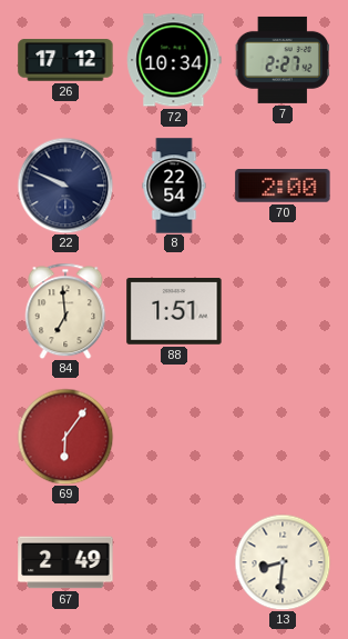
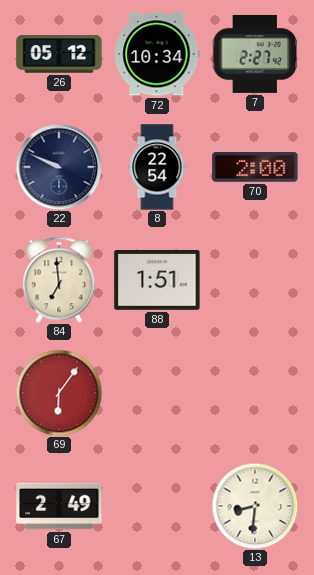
26: 17:12 -> 05:12 (59, 54)
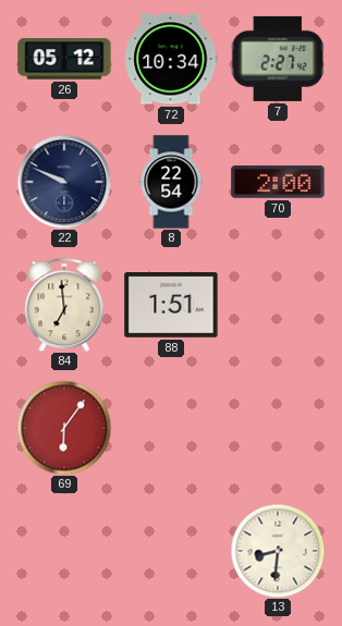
67: 2:49 -> none (59, 506)
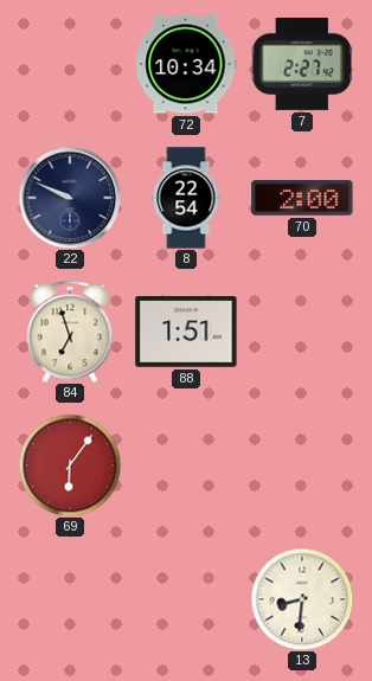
26: 05:12 -> none (64, 59)
84: 6:59 -> 6:57 (70, 332)
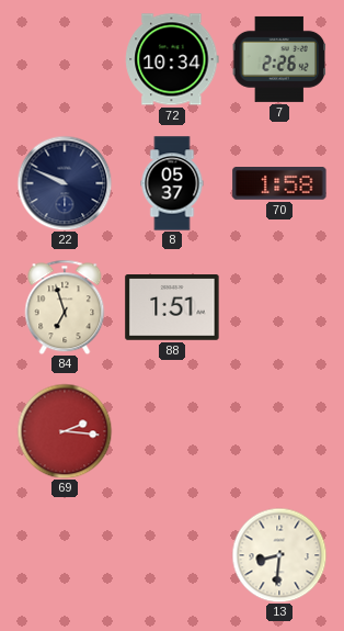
7: 2:27 -> 2:26 (279, 59)
8: 22:54 -> 05:37 (172, 183)
70: 2:00 -> 1:58 (279, 184)
69: 6:06 -> 2:16 (65, 431)
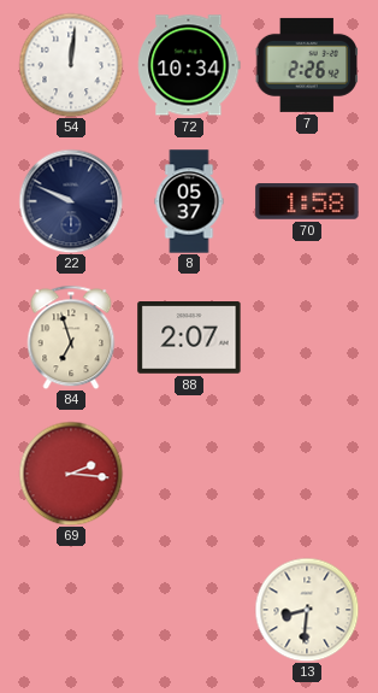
54: none -> 12:01 (71, 65)
88: 1:51 -> 2:07 (189, 337)
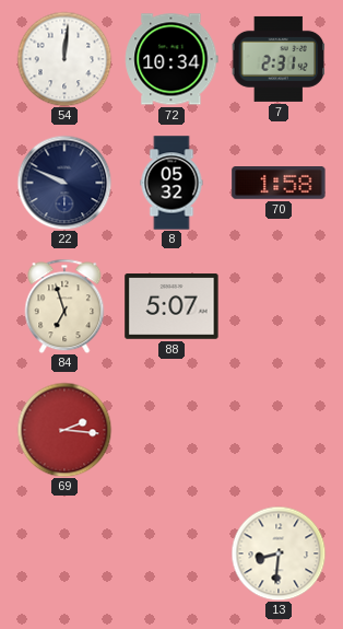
7: 2:26 -> 2:31 (279, 59)
8: 05:37 -> 05:32 (171, 183)
88: 2:07 -> 5:07 (171, 306)
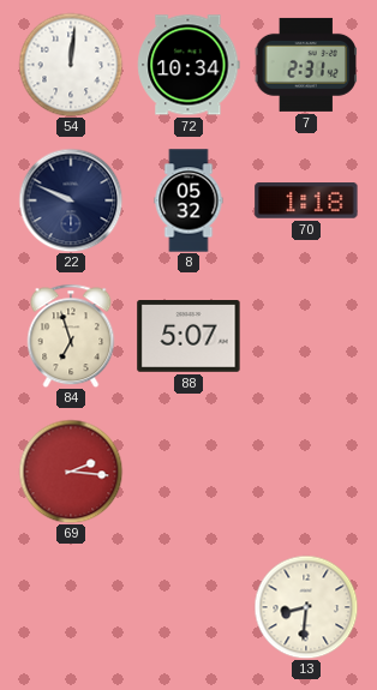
70: 1:58 -> 1:18 (306, 202)
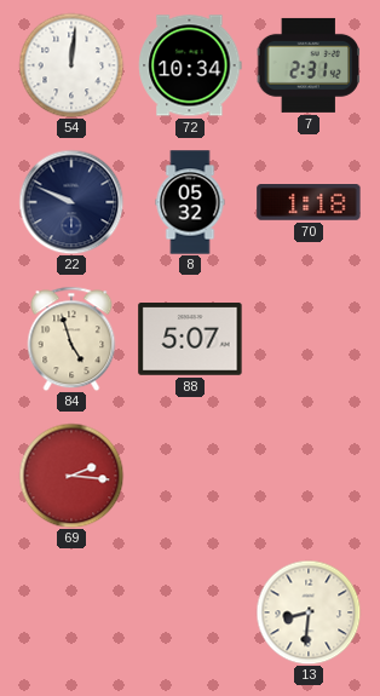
84: 6:57 -> 4:57 (71, 339)
